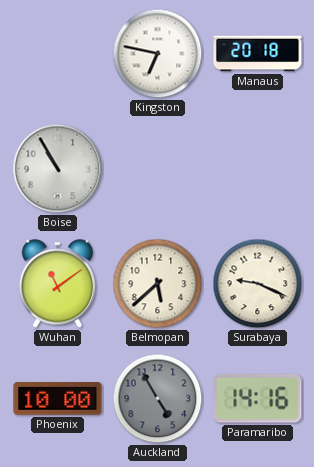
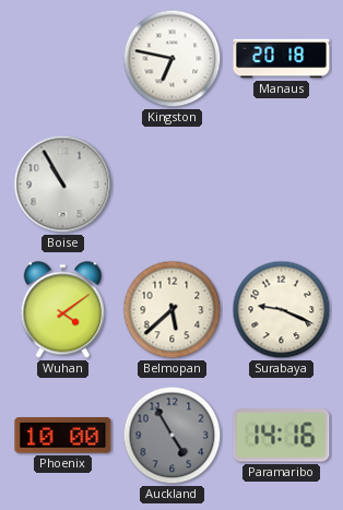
Wuhan: 11:09 -> 4:09 (62, 310)
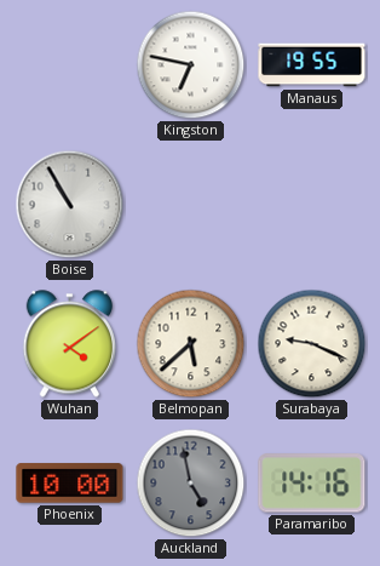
Manaus: 20:18 -> 19:55 (312, 65)
Auckland: 4:55 -> 4:58 (191, 484)
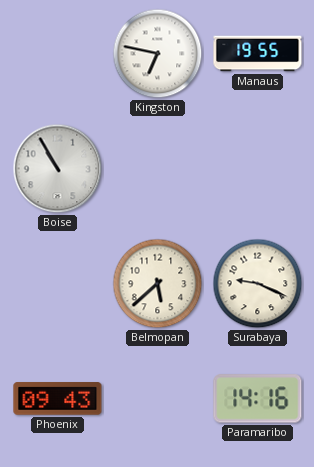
Wuhan: 4:09 -> none (69, 344)
Phoenix: 10:00 -> 09:43 (58, 399)
Auckland: 4:58 -> none (191, 484)
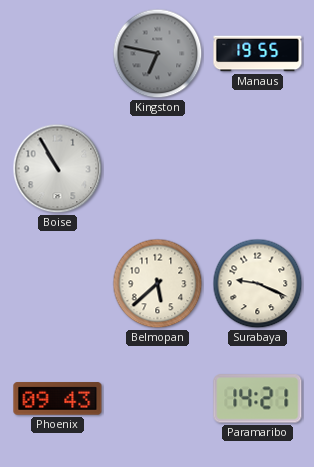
Kingston dial: white -> grey (158, 54)
Paramaribo: 14:16 -> 14:21 (258, 399)
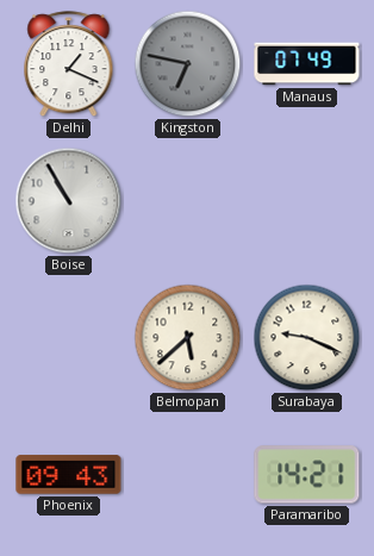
Delhi: none -> 1:19 (69, 64)
Manaus: 19:55 -> 07:49 (307, 64)
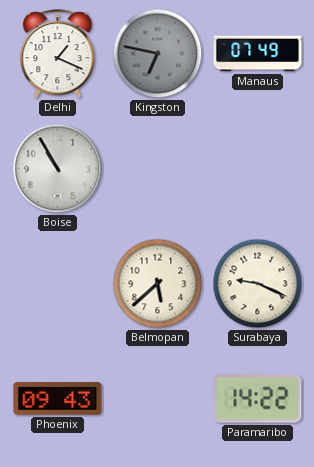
Paramaribo: 14:21 -> 14:22 (258, 399)
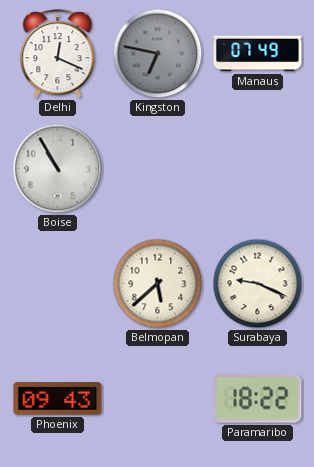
Delhi: 1:19 -> 12:19 (58, 54)
Paramaribo: 14:22 -> 18:22 (258, 399)
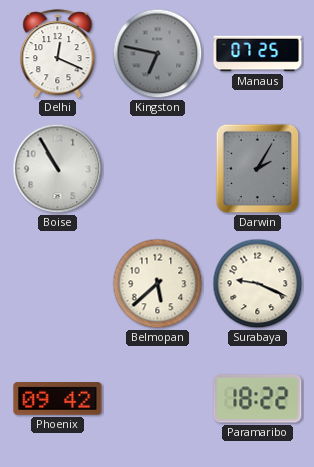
Manaus: 07:49 -> 07:25 (258, 54)
Darwin: none -> 2:05 (258, 169)
Phoenix: 09:43 -> 09:42 (58, 399)
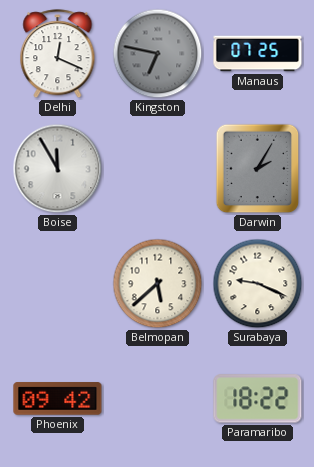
Boise: 10:55 -> 11:55 (58, 169)
